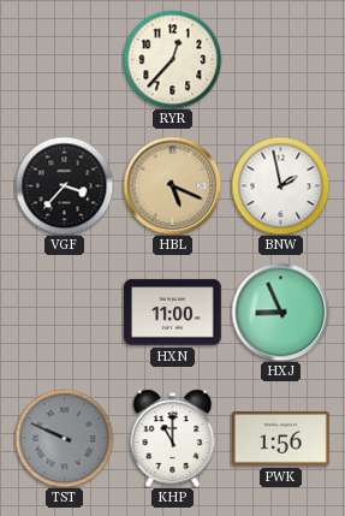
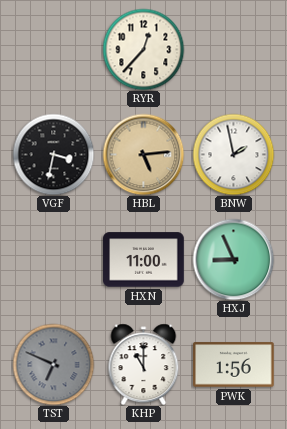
VGF: 3:37 -> 3:32 (53, 154)
HBL: 5:19 -> 5:14 (143, 154)
TST: 9:49 -> 6:49 (53, 364)
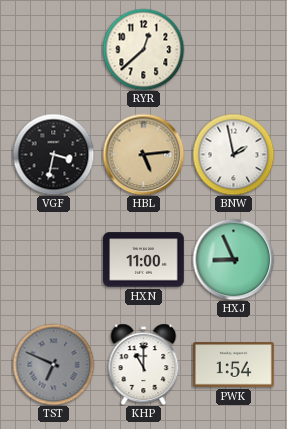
RYR: 12:37 -> 12:38 (143, 49)
PWK: 1:56 -> 1:54 (234, 365)
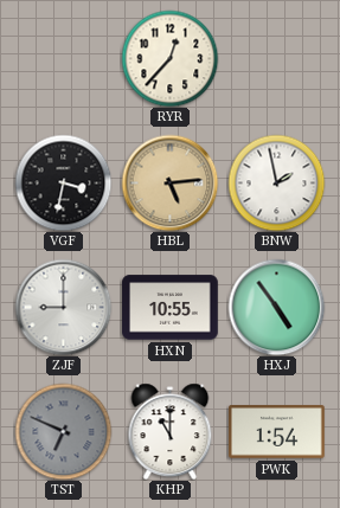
RYR: 12:38 -> 12:37 (169, 58)
ZJF: none -> 9:00 (63, 307)
HXN: 11:00 -> 10:55 (171, 308)
HXJ: 8:56 -> 4:54 (276, 307)
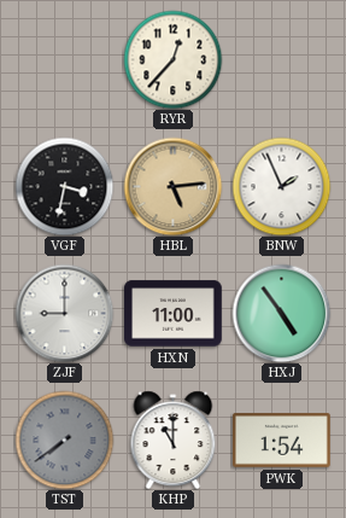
BNW: 1:58 -> 1:56 (281, 186)
HXN: 10:55 -> 11:00 (174, 314)
TST: 6:49 -> 7:39 (64, 440)
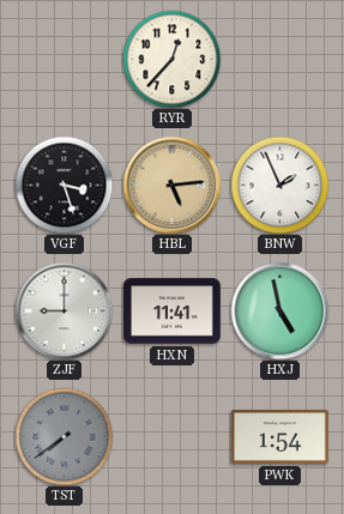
VGF: 3:32 -> 3:27 (64, 185)
HXN: 11:00 -> 11:41 (173, 312)
HXJ: 4:54 -> 4:58 (279, 310)
KHP: 11:00 -> none (174, 440)
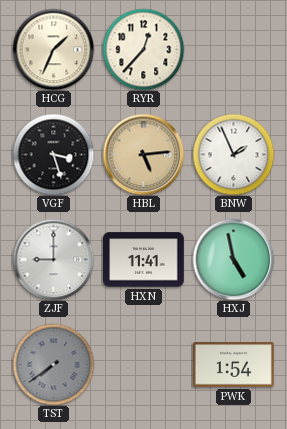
HCG: none -> 1:34 (53, 49)
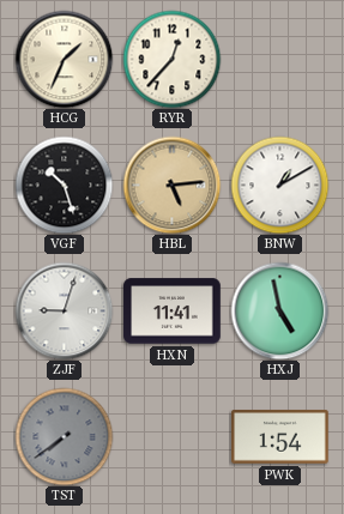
VGF: 3:27 -> 10:27 (64, 185)
BNW: 1:56 -> 1:10 (279, 185)
ZJF: 9:00 -> 9:03 (64, 310)
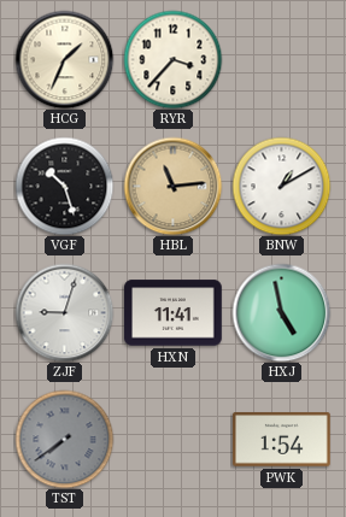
RYR: 12:37 -> 3:37 (172, 59)
HBL: 5:14 -> 11:14 (172, 186)
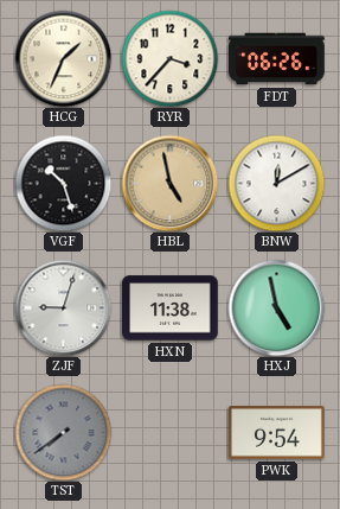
FDT: none -> 06:26 (277, 59)
HBL: 11:14 -> 4:58 (169, 183)
BNW: 1:10 -> 12:10 (276, 183)
HXN: 11:41 -> 11:38 (171, 308)
PWK: 1:54 -> 9:54 (277, 433)
